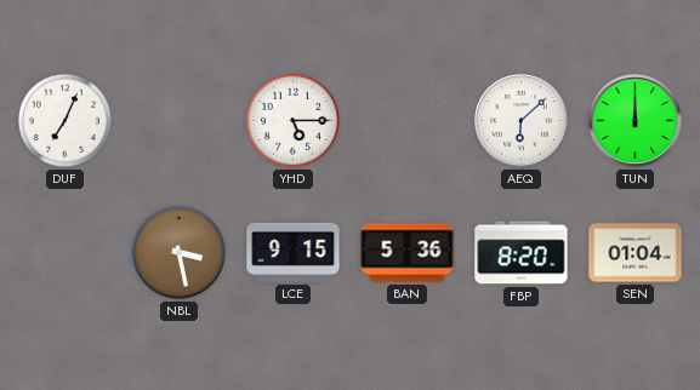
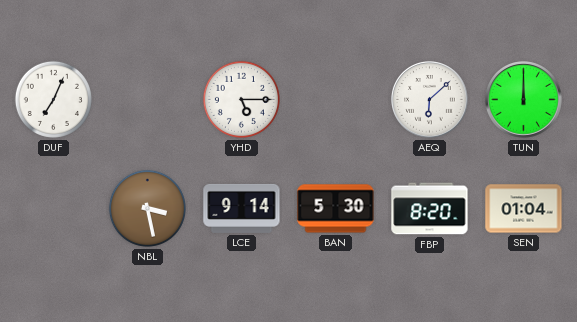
LCE: 9:15 -> 9:14 (242, 208)
BAN: 5:36 -> 5:30 (336, 209)
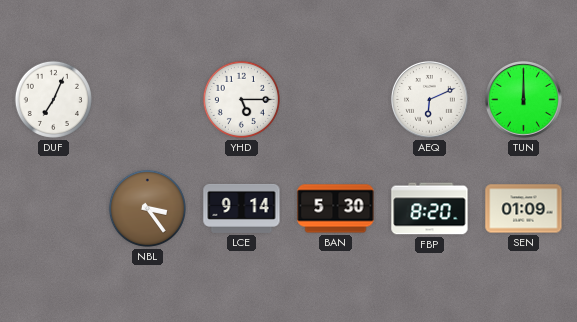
AEQ: 6:08 -> 6:11 (430, 100)
NBL: 3:28 -> 3:24 (147, 208)
SEN: 01:04 -> 01:09 (524, 209)
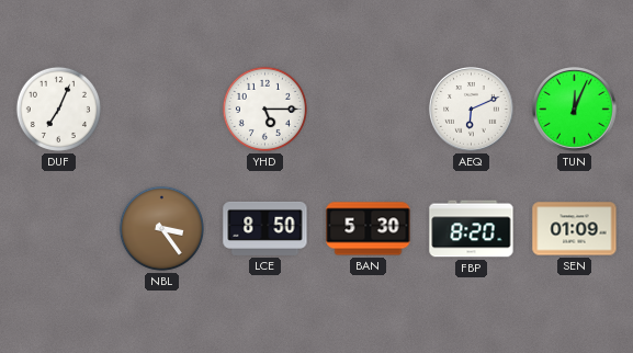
TUN: 12:00 -> 12:04 (575, 110)
LCE: 9:14 -> 8:50 (265, 228)
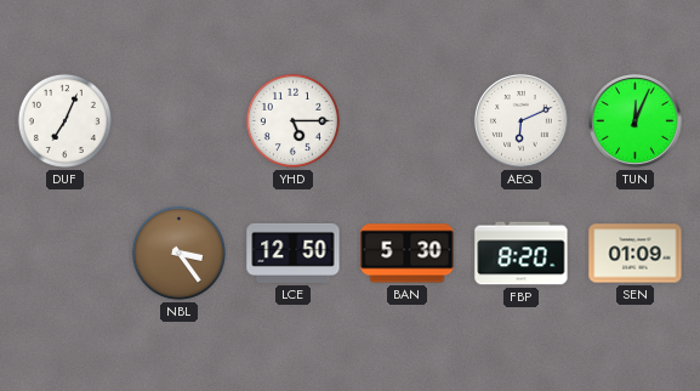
LCE: 8:50 -> 12:50 (294, 253)
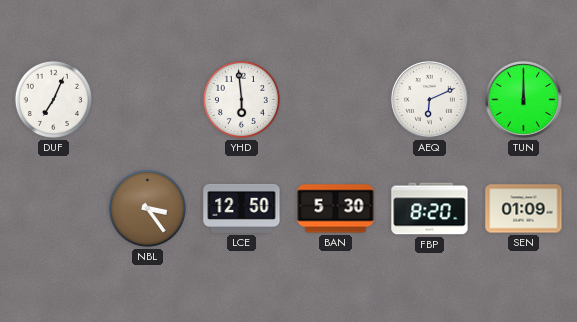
YHD: 5:15 -> 5:59 (241, 99)
TUN: 12:04 -> 12:00 (524, 100)
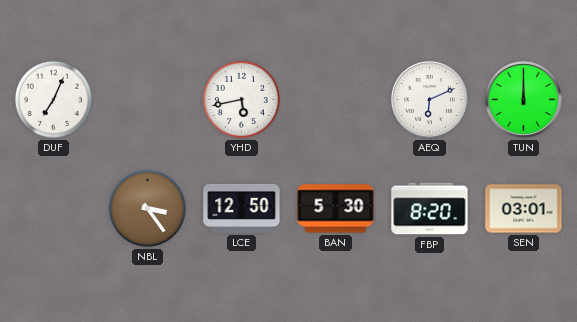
YHD: 5:59 -> 5:43 (241, 99)
SEN: 01:09 -> 03:01 (524, 209)
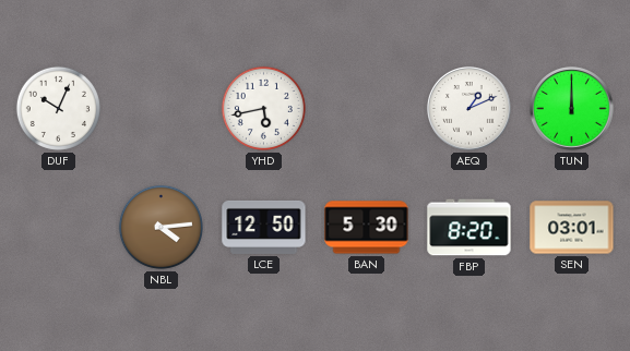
DUF: 7:04 -> 10:04 (58, 108)
AEQ: 6:11 -> 1:11 (469, 109)
NBL: 3:24 -> 4:14 (161, 227)
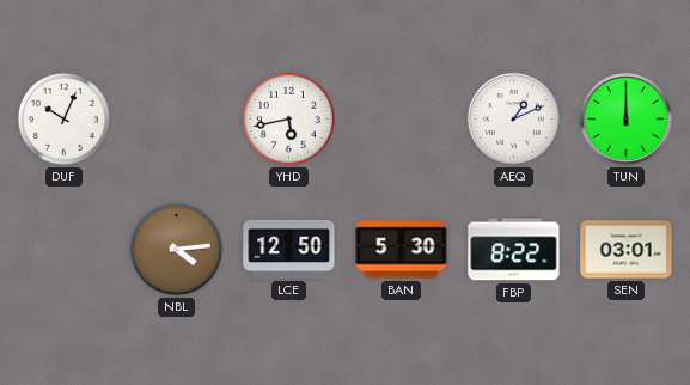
FBP: 8:20 -> 8:22 (514, 250)
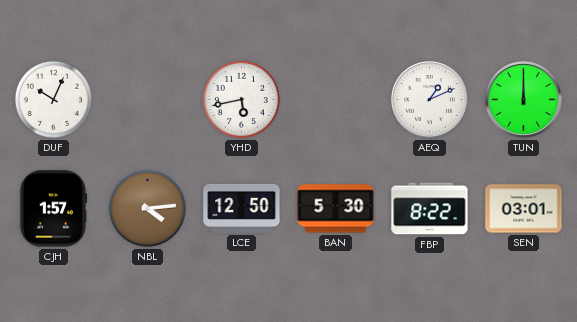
CJH: none -> 1:57 (53, 209)
